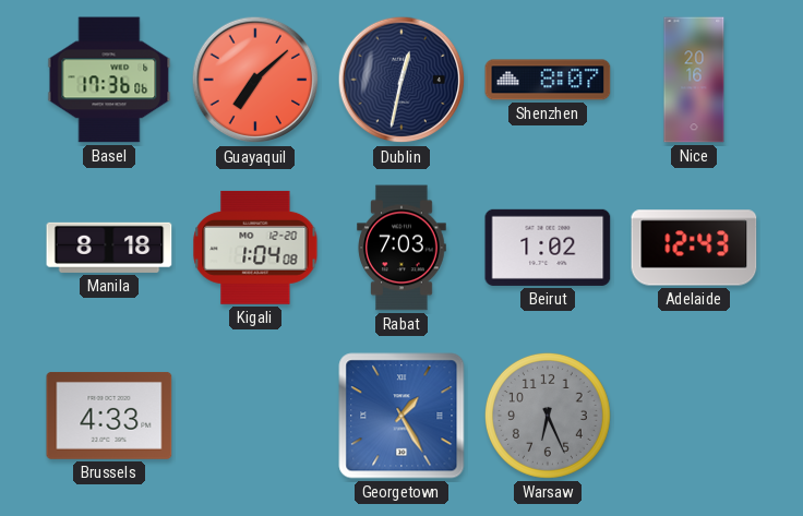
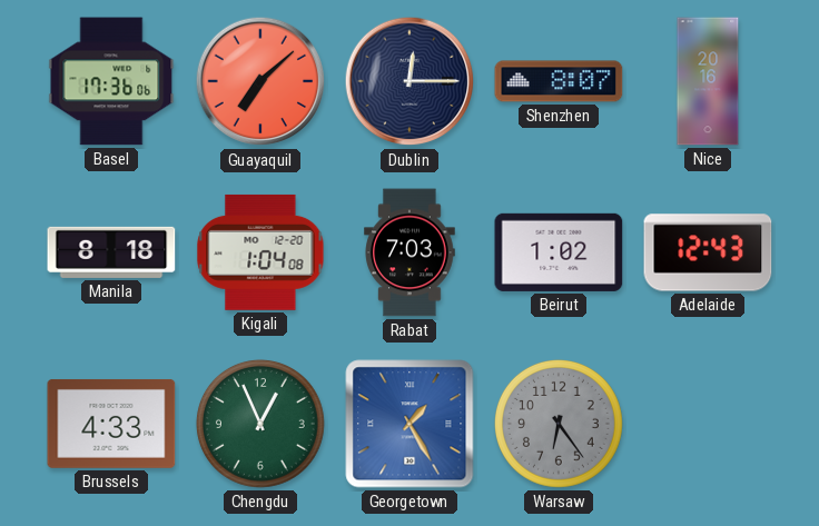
Dublin: 12:32 -> 12:15 (409, 81)
Chengdu: none -> 12:56 (260, 424)
Warsaw: 6:26 -> 6:24 (559, 424)
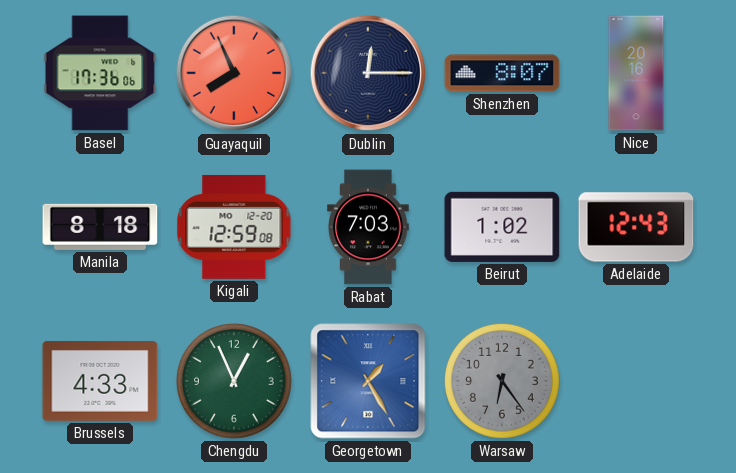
Guayaquil: 7:08 -> 7:56 (234, 73)
Kigali: 1:04 -> 12:59 (234, 227)
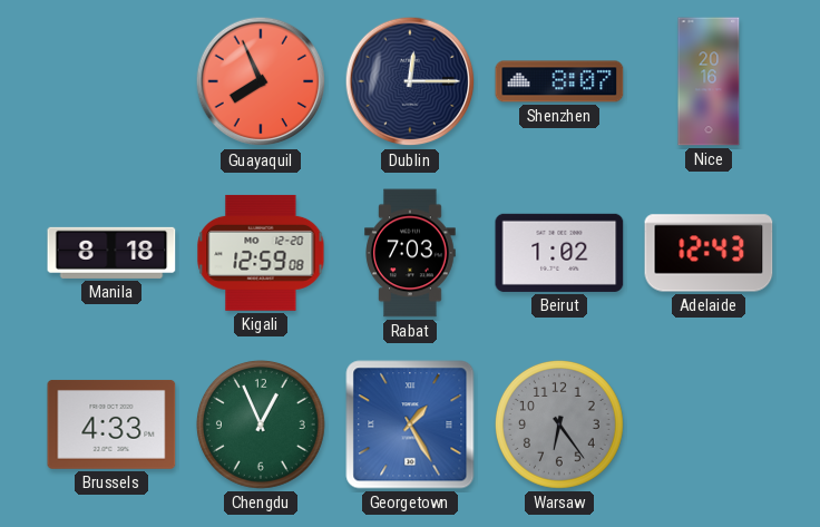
Basel: 17:36 -> none (100, 73)
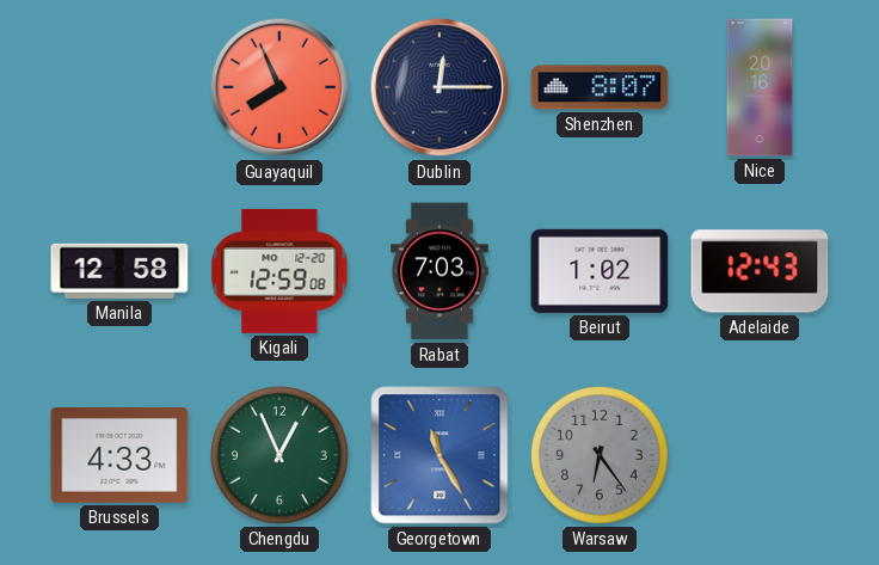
Manila: 8:18 -> 12:58 (119, 271)
Georgetown: 1:25 -> 11:25 (439, 455)
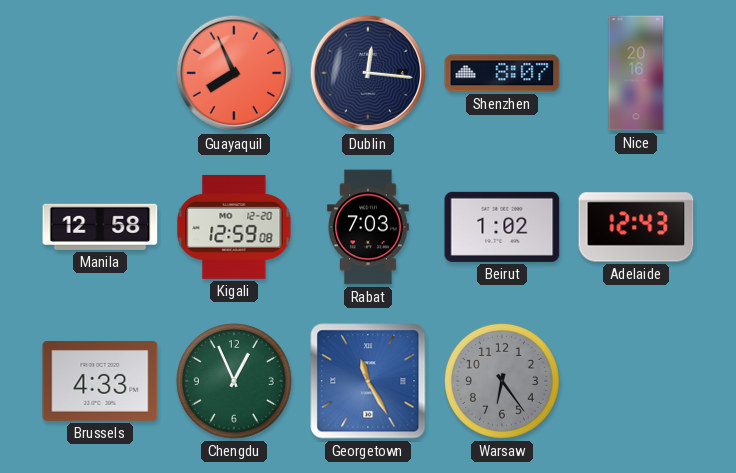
Dublin: 12:15 -> 12:16 (368, 73)
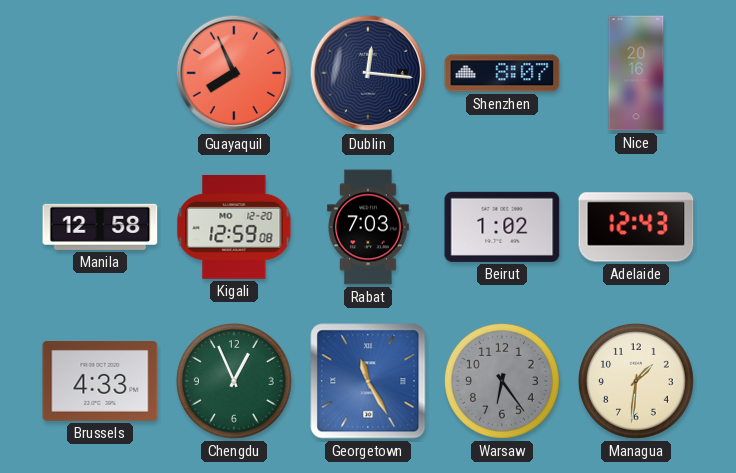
Managua: none -> 1:31 (636, 381)
